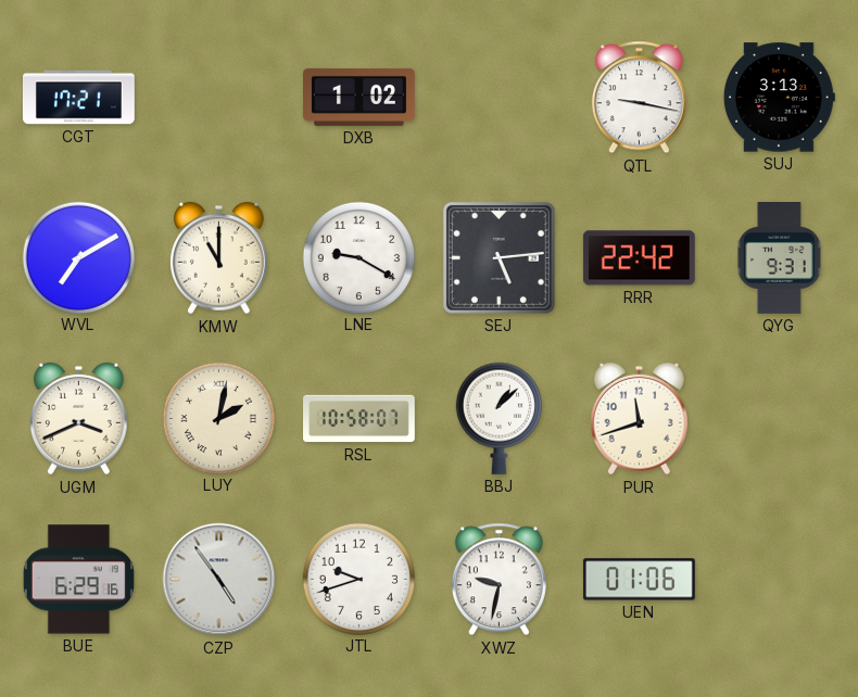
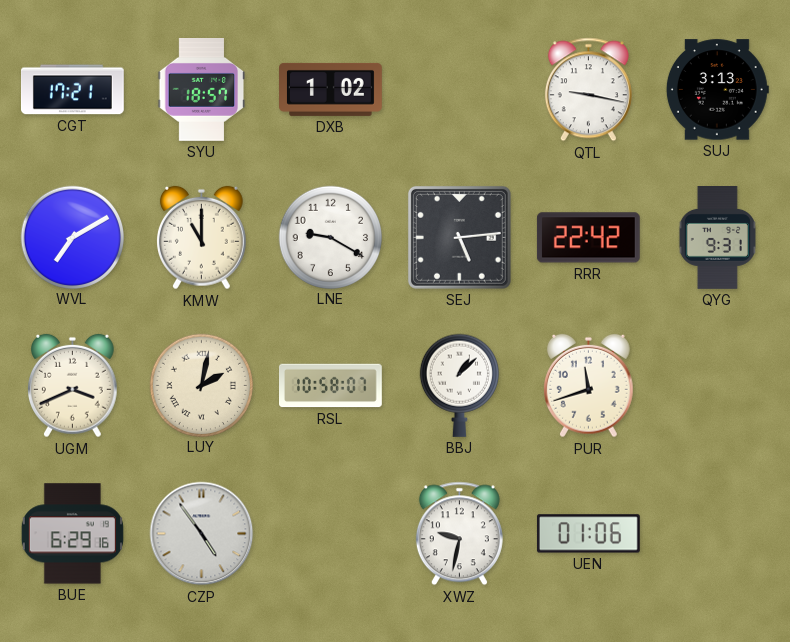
SYU: none -> 18:57 (202, 90)
JTL: 9:42 -> none (358, 579)
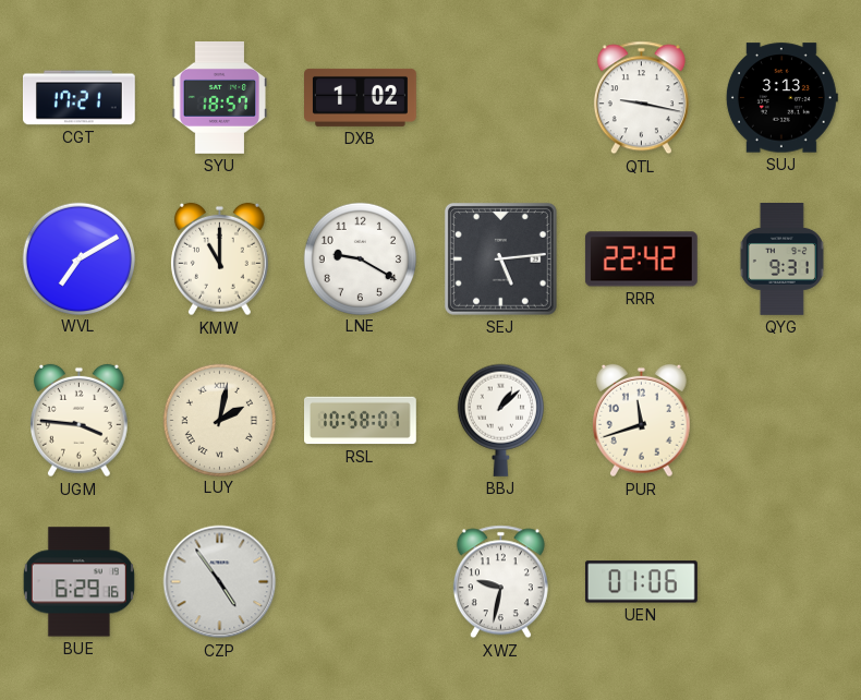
UGM: 3:41 -> 3:46 (80, 421)
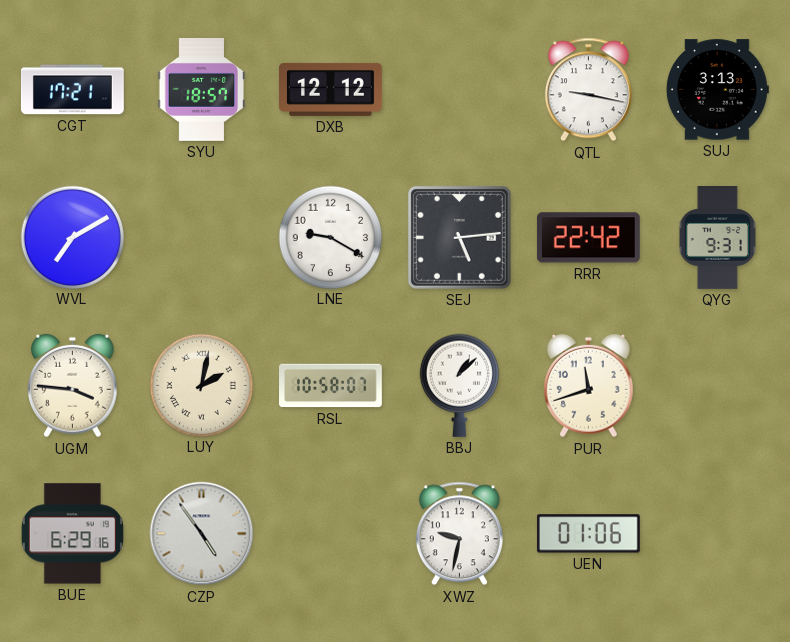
DXB: 1:02 -> 12:12 (331, 89)
KMW: 11:00 -> none (220, 260)
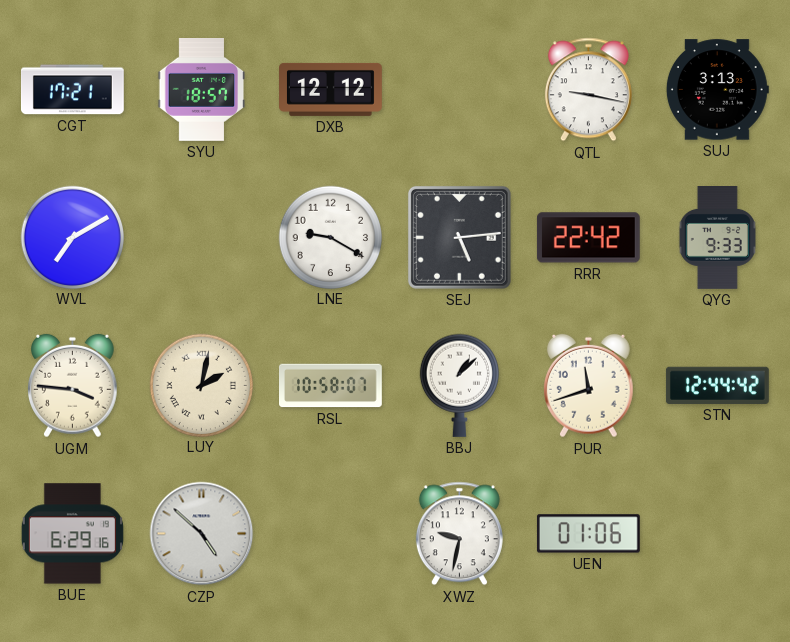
QYG: 9:31 -> 9:33 (717, 238)
STN: none -> 12:44 (717, 385)
CZP: 4:54 -> 4:52 (202, 534)
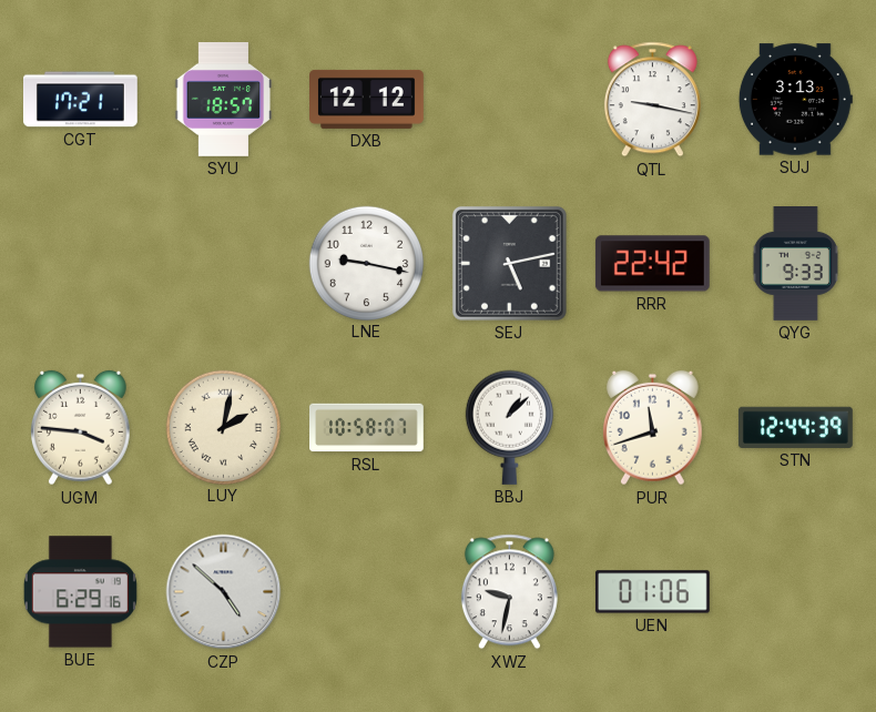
WVL: 7:10 -> none (72, 237)
LNE: 9:20 -> 9:17 (366, 263)
SEJ: 5:14 -> 5:13 (509, 263)
STN: 12:44:42 -> 12:44:39 (795, 427)
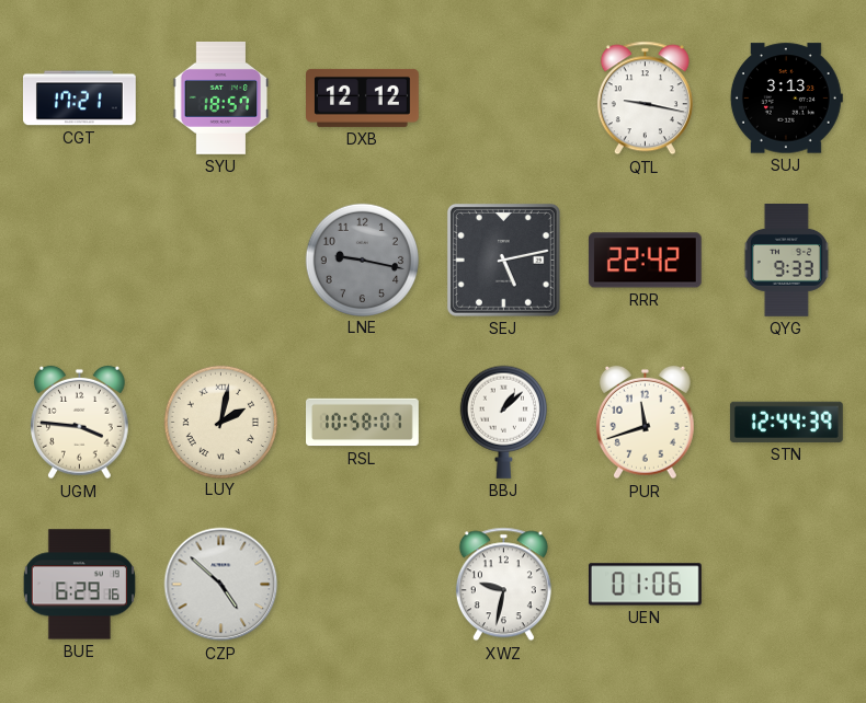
LNE dial: white -> grey (362, 260)
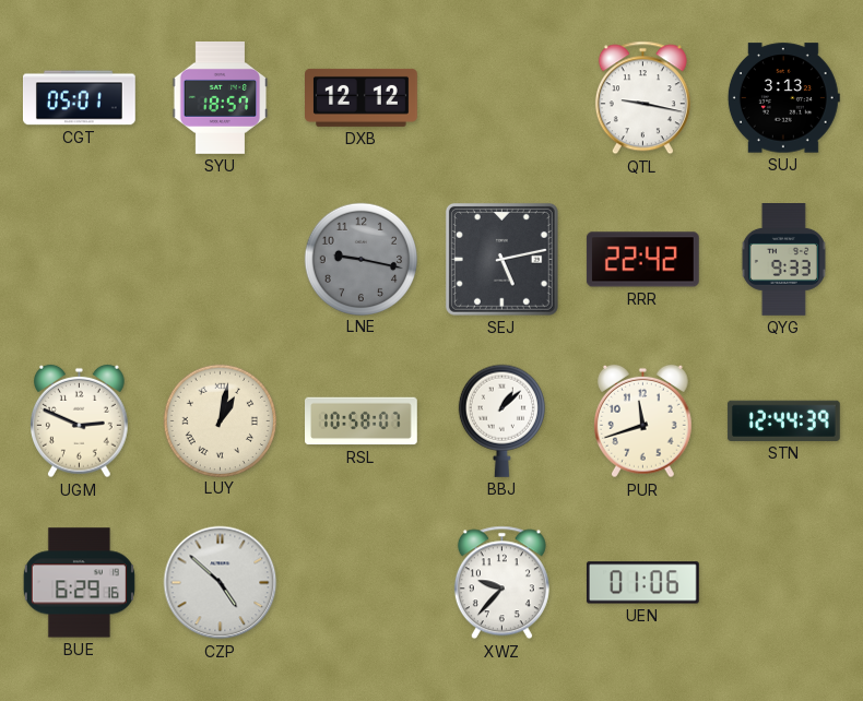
CGT: 17:21 -> 05:01 (79, 98)
UGM: 3:46 -> 2:49 (80, 421)
LUY: 2:02 -> 1:02 (220, 420)
XWZ: 9:32 -> 9:37 (501, 583)
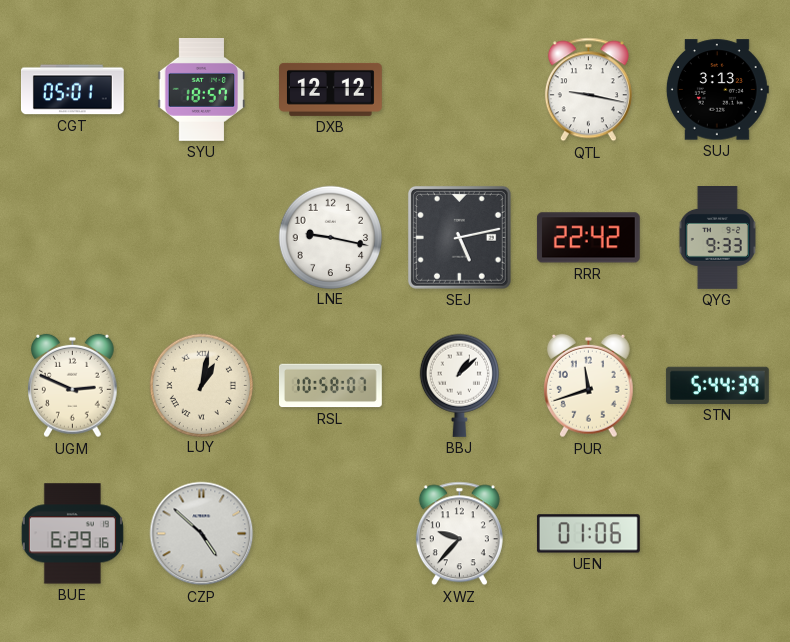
LNE dial: grey -> white (330, 237)
STN: 12:44 -> 5:44 (717, 385)
